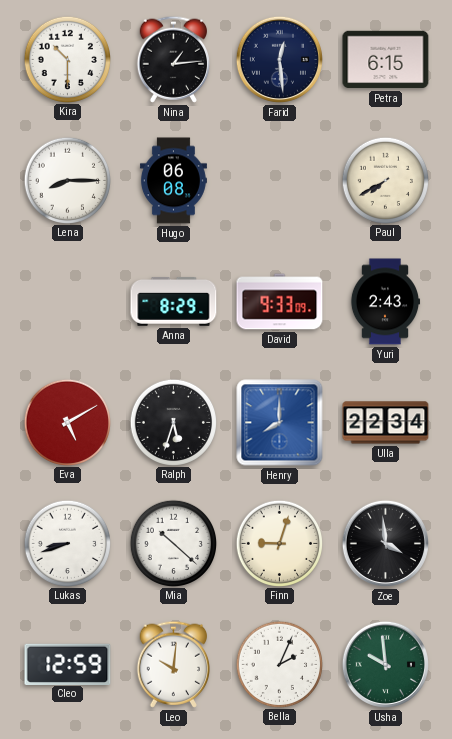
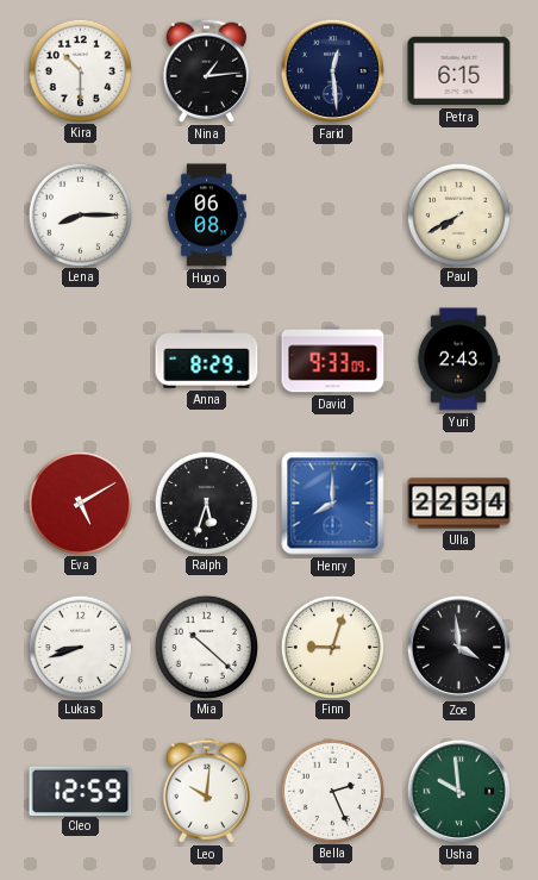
Bella: 2:04 -> 2:26 (332, 791)
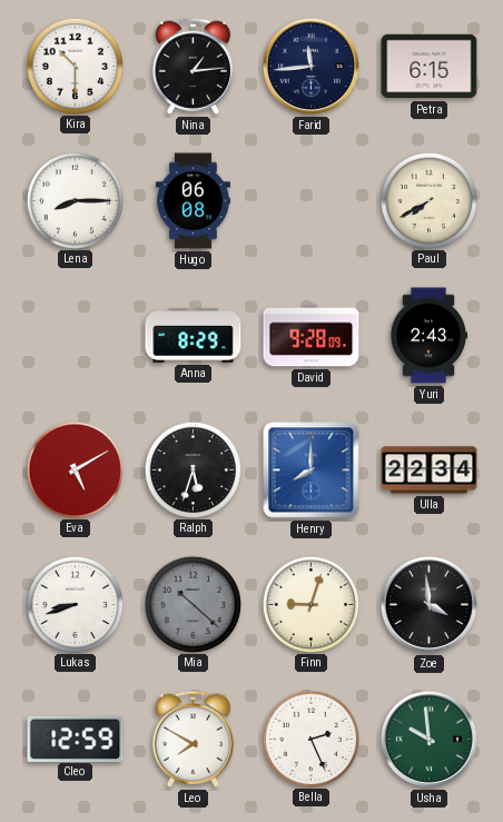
Farid: 12:29 -> 11:44 (310, 66)
David: 9:33 -> 9:28 (312, 336)
Mia dial: white -> grey (193, 604)
Leo: 10:01 -> 7:50 (193, 739)
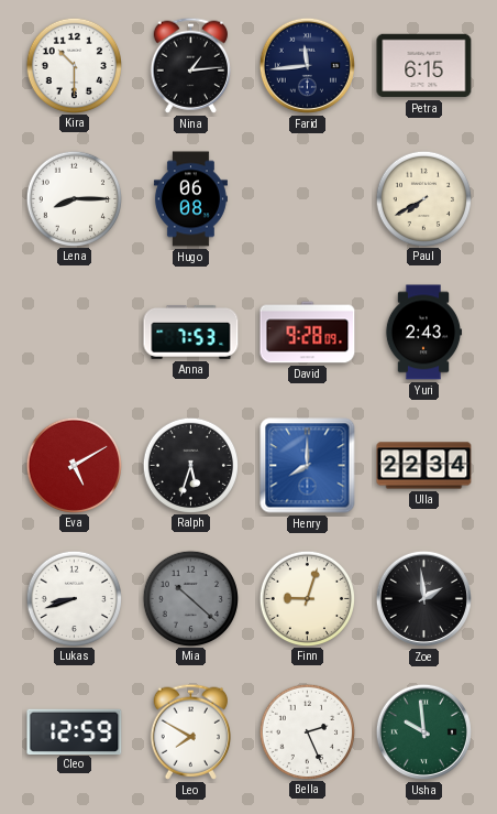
Anna: 8:29 -> 7:53 (191, 332)
Zoe: 3:59 -> 1:59 (423, 598)
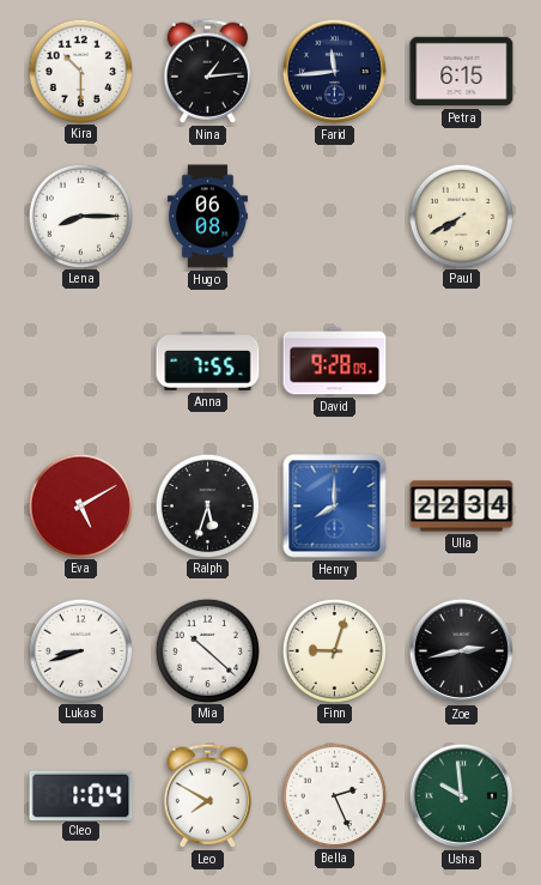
Anna: 7:53 -> 7:55 (208, 360)
Yuri: 2:43 -> none (423, 333)
Mia dial: grey -> white (207, 650)
Zoe: 1:59 -> 2:43 (461, 650)
Cleo: 12:59 -> 1:04 (81, 795)
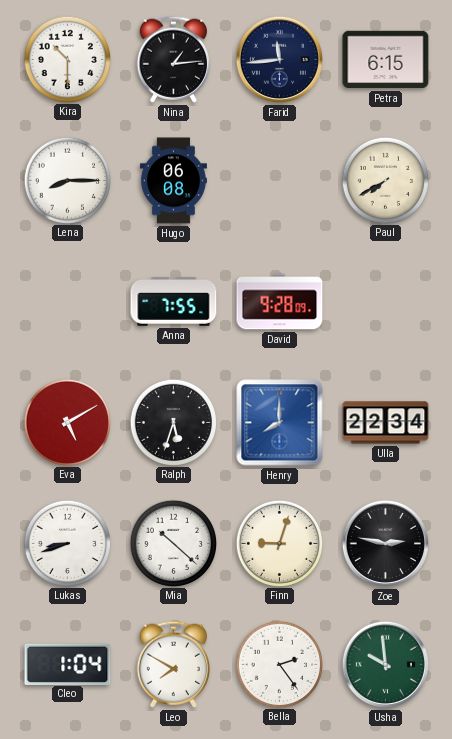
Zoe: 2:43 -> 2:47 (385, 543)
Bella: 2:26 -> 2:24 (279, 664)
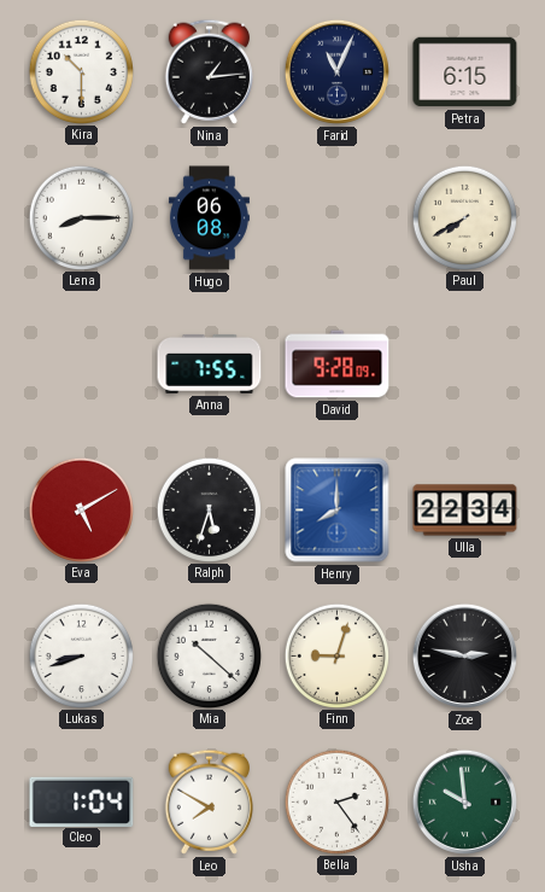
Farid: 11:44 -> 11:04 (336, 71)
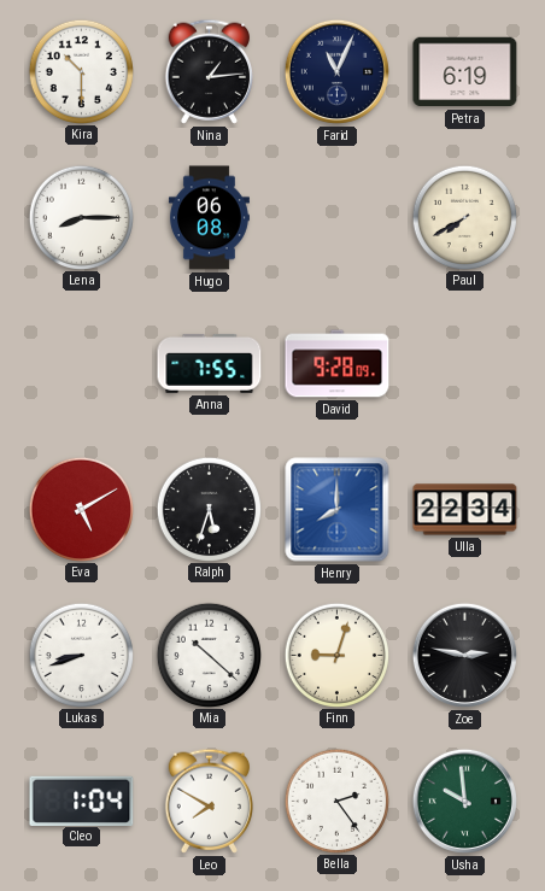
Petra: 6:15 -> 6:19 (465, 72)
